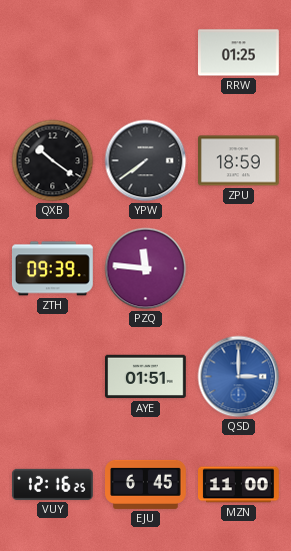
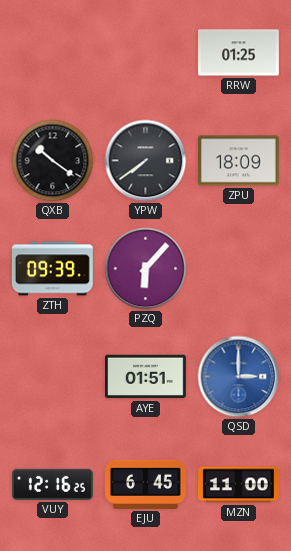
ZPU: 18:59 -> 18:09 (239, 161)
PZQ: 11:46 -> 6:07 (146, 269)
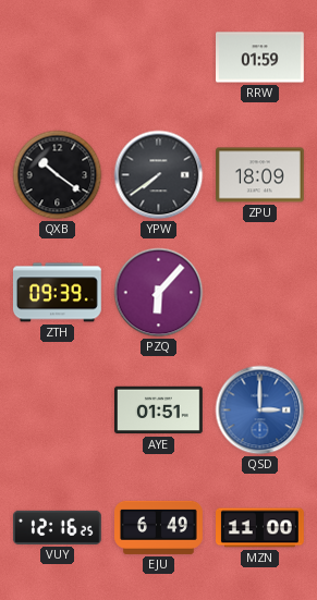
RRW: 01:25 -> 01:59 (260, 58)
EJU: 6:45 -> 6:49 (159, 527)
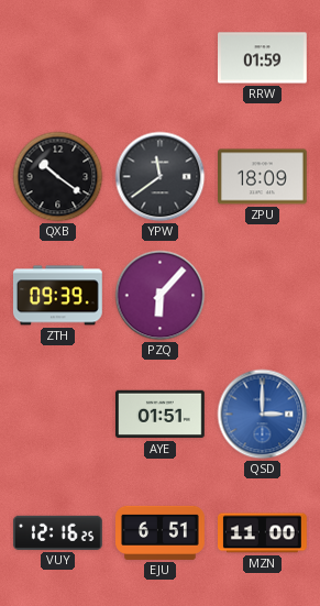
YPW: 7:39 -> 11:39 (161, 177)
EJU: 6:49 -> 6:51 (161, 532)
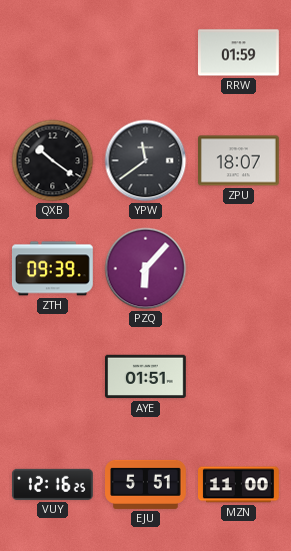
ZPU: 18:09 -> 18:07 (239, 161)
QSD: 3:00 -> none (263, 415)
EJU: 6:51 -> 5:51 (146, 484)
